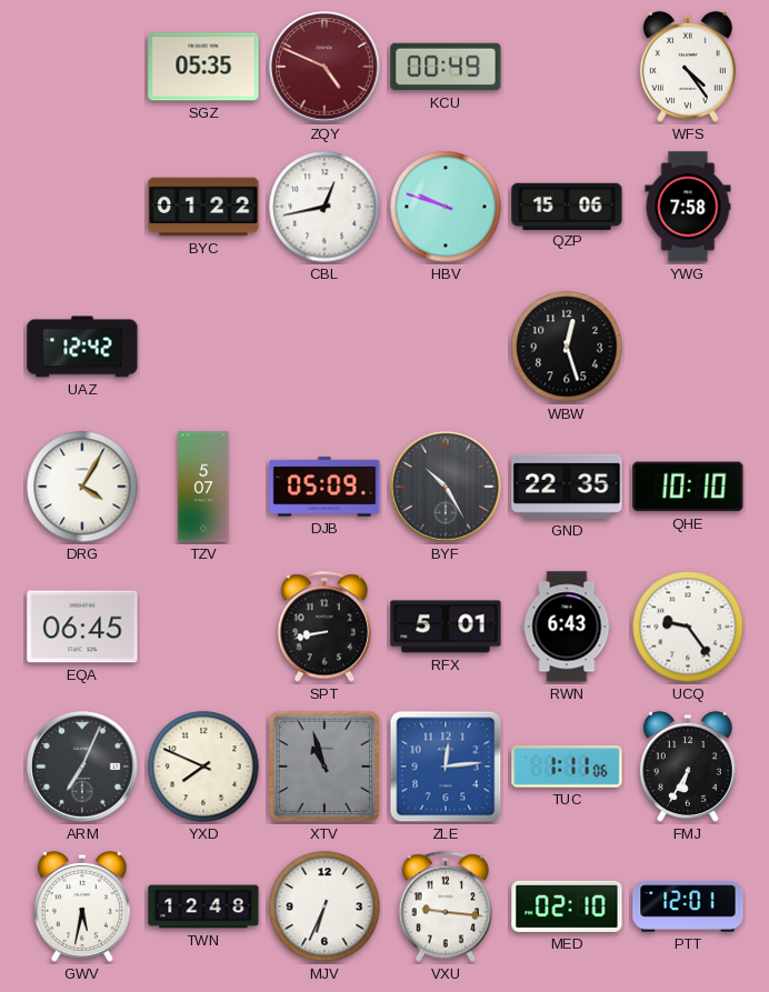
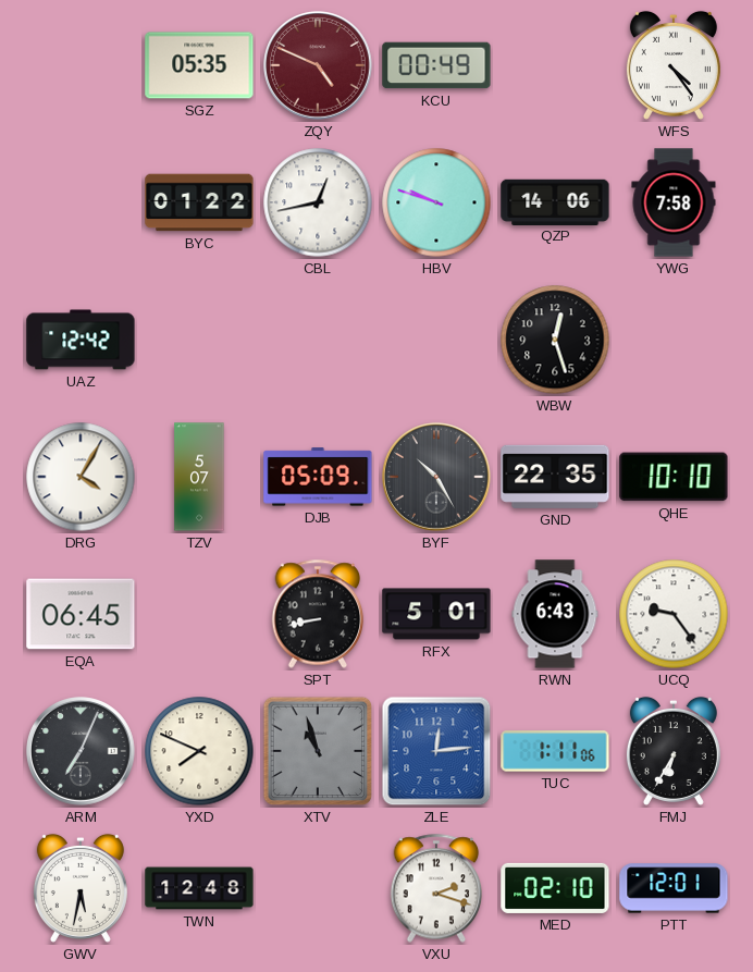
QZP: 15:06 -> 14:06 (555, 201)
MJV: 6:34 -> none (324, 906)
VXU: 9:16 -> 2:18 (436, 888)
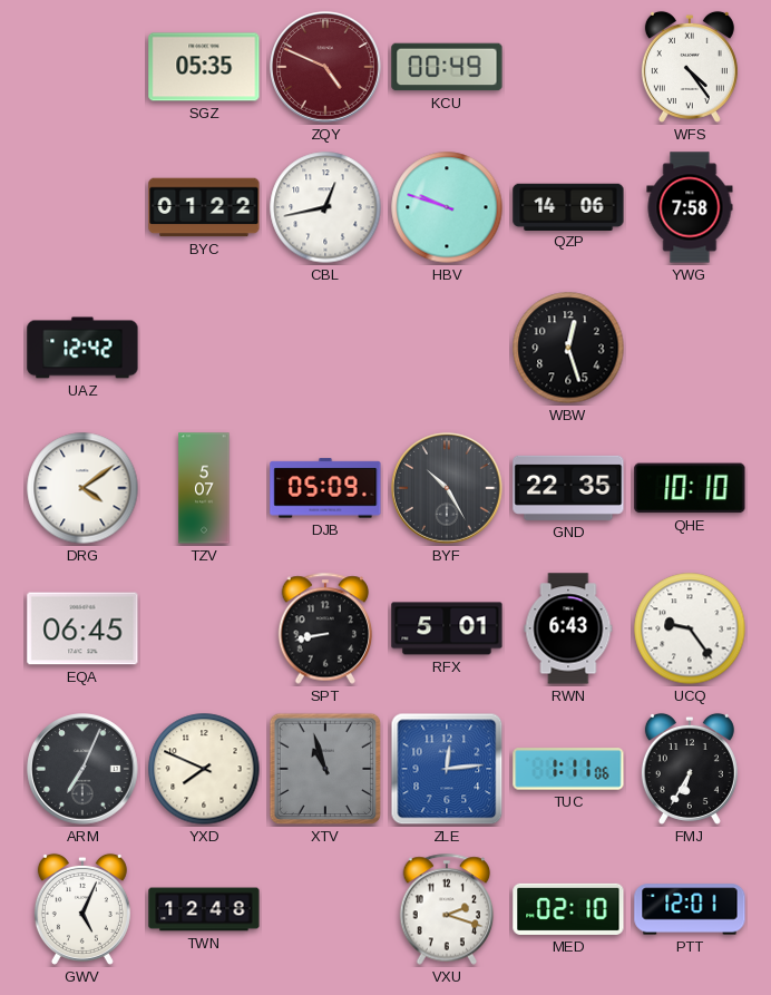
DRG: 4:05 -> 4:09 (82, 488)
GWV: 5:32 -> 5:04 (82, 909)
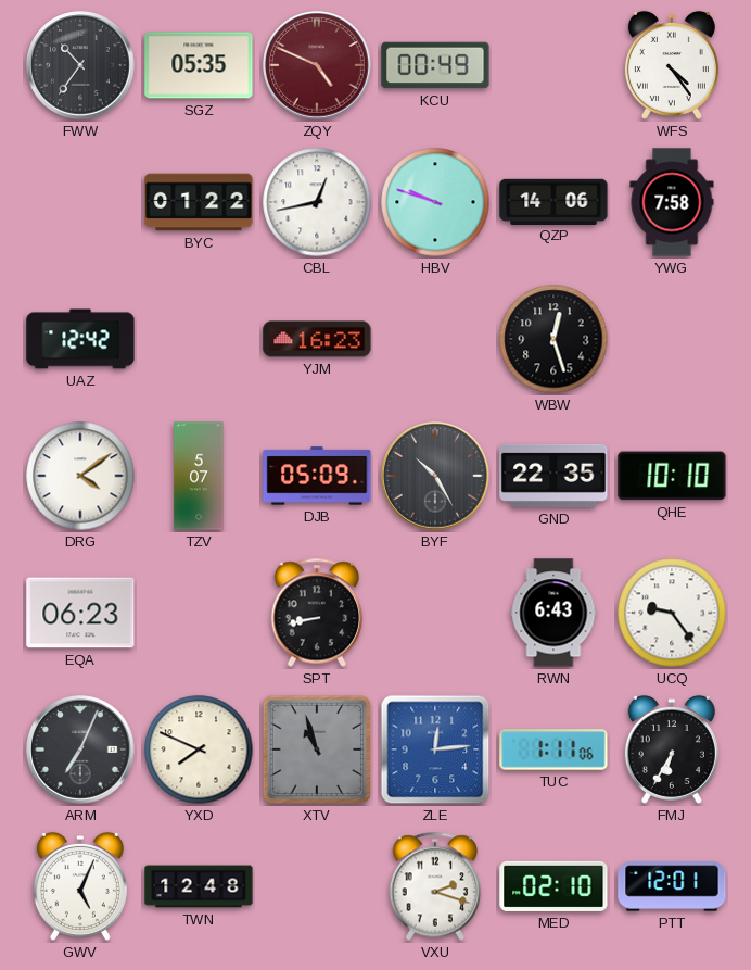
FWW: none -> 10:36 (80, 65)
YJM: none -> 16:23 (317, 339)
EQA: 06:45 -> 06:23 (80, 613)
RFX: 5:01 -> none (447, 628)
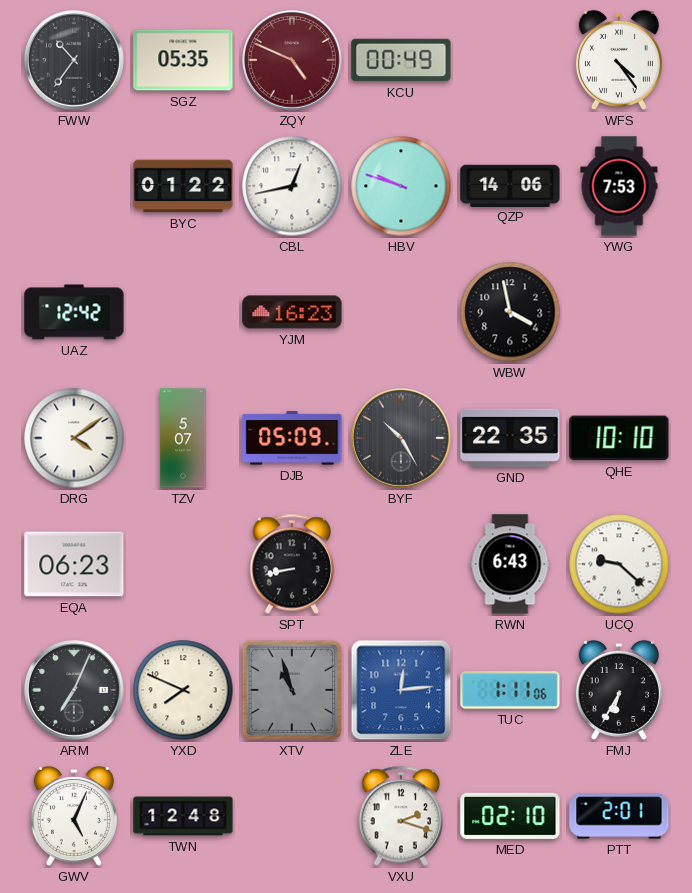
YWG: 7:58 -> 7:53 (619, 186)
WBW: 12:27 -> 3:58 (510, 312)
UCQ: 9:24 -> 9:22 (619, 564)
PTT: 12:01 -> 2:01 (619, 816)
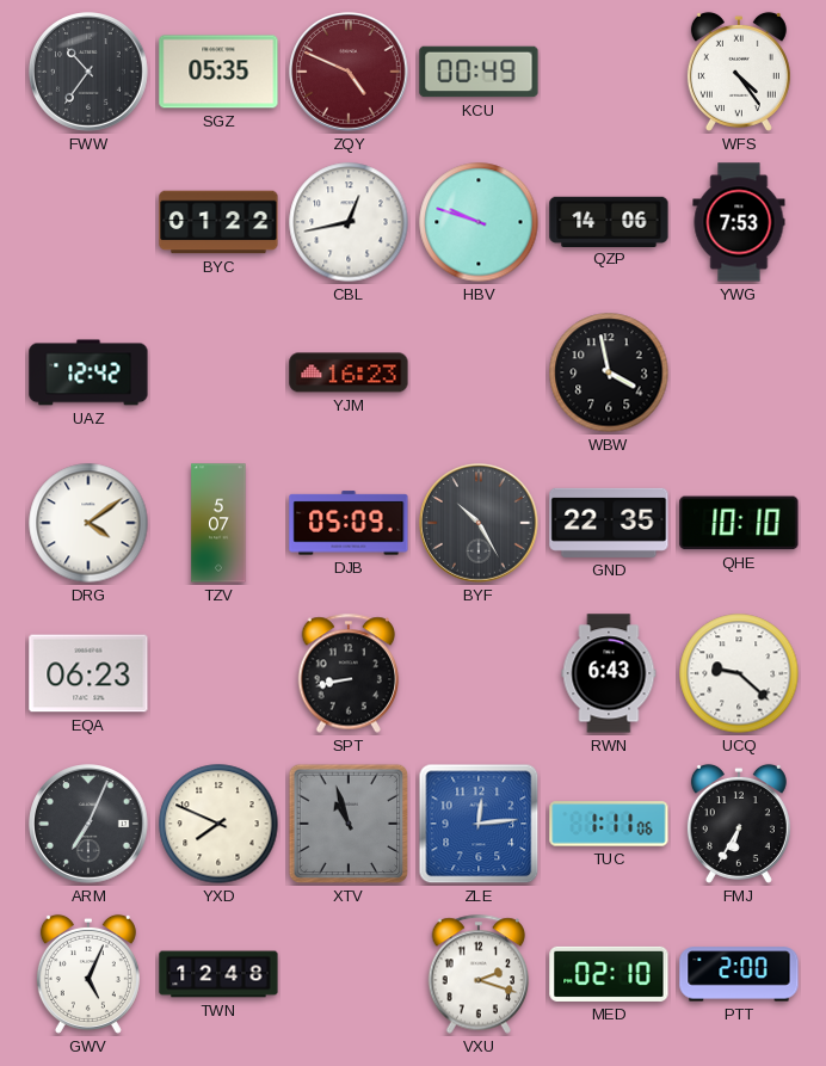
PTT: 2:01 -> 2:00 (739, 974)
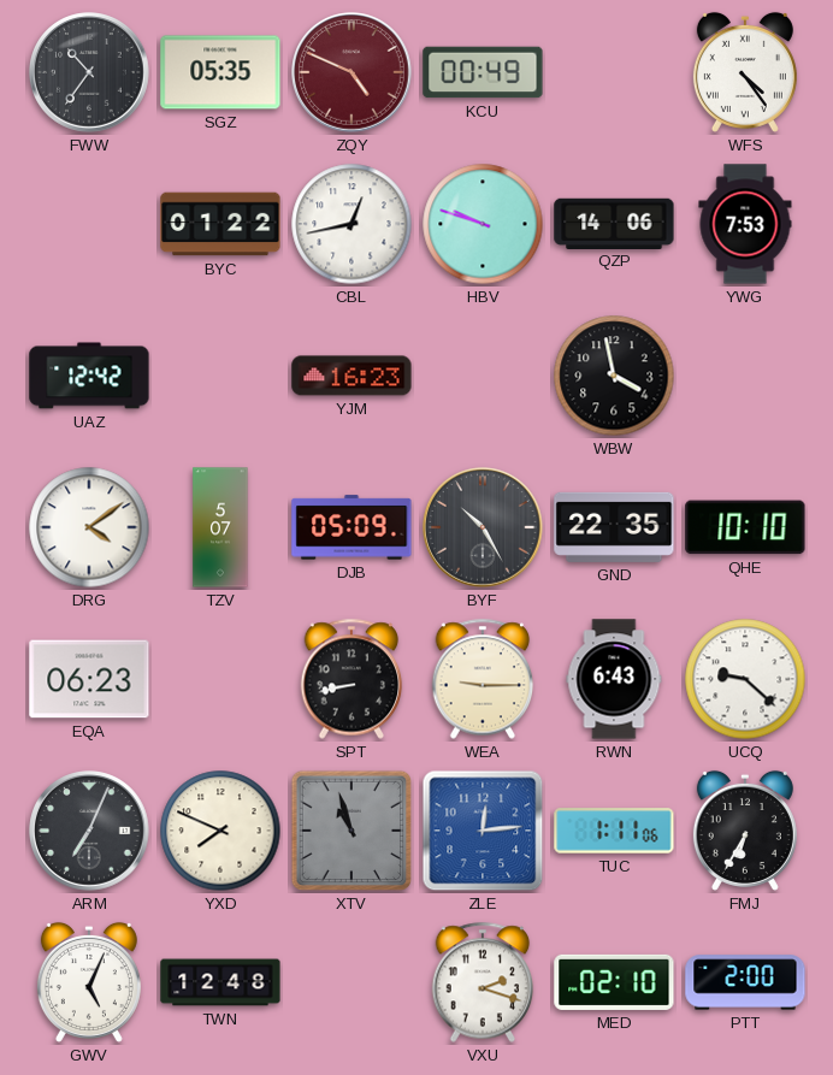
WEA: none -> 9:15 (483, 679)
